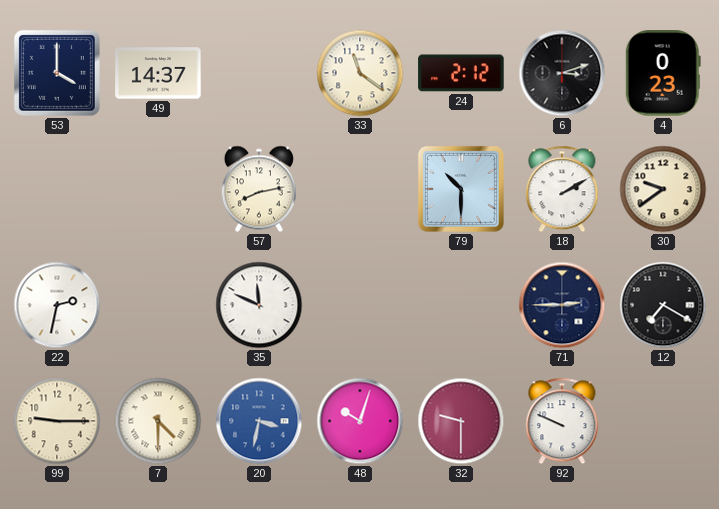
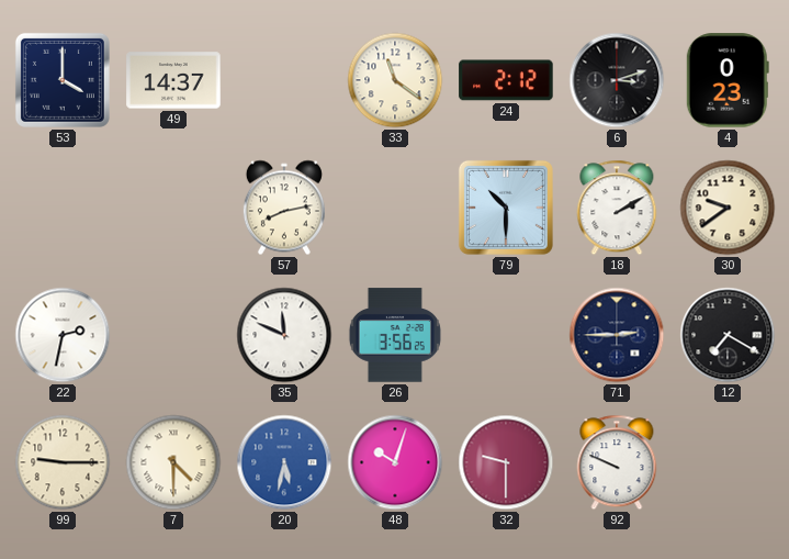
26: none -> 3:56 (395, 335)
20: 3:32 -> 5:32 (284, 462)
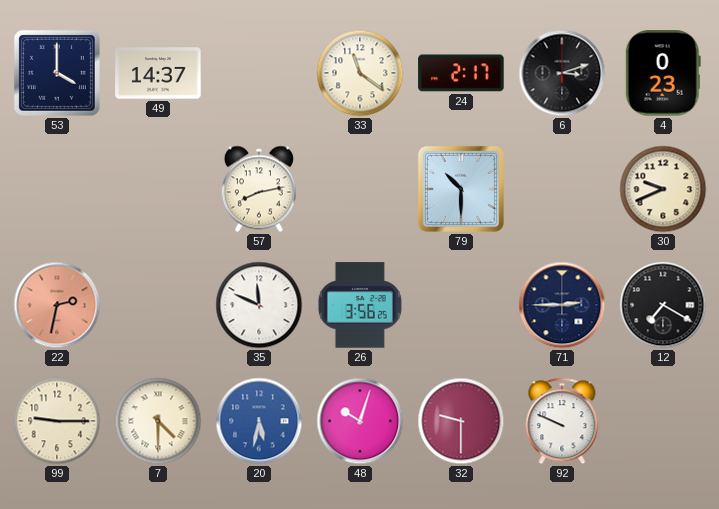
24: 2:12 -> 2:17 (461, 73)
18: 2:10 -> none (617, 208)
30: 9:39 -> 9:41 (663, 189)
22 dial: white -> salmon (57, 305)
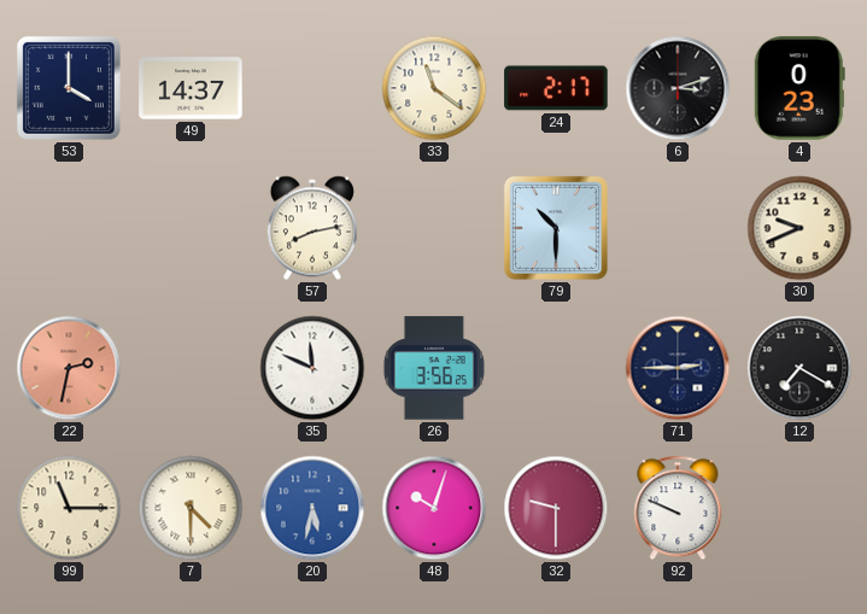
99: 9:15 -> 11:15 (69, 508)
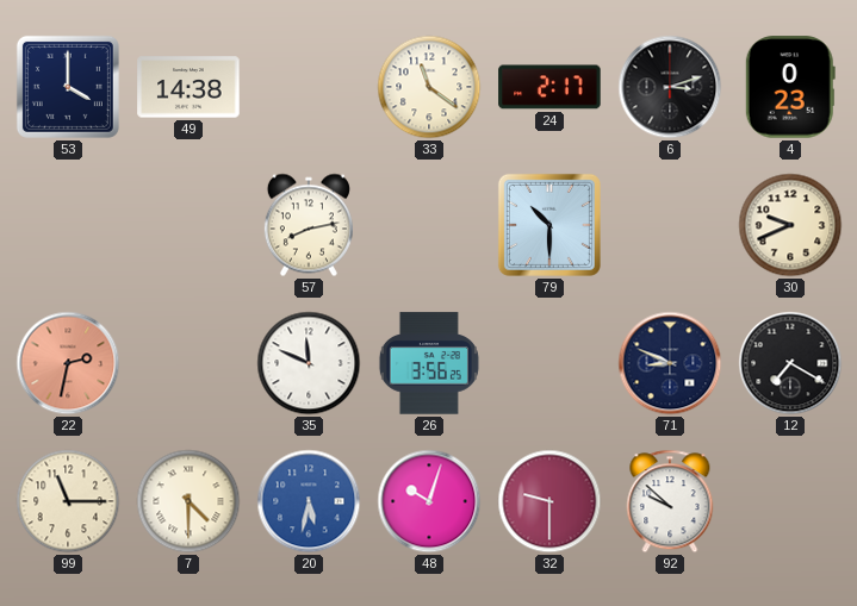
49: 14:37 -> 14:38 (188, 87)
71: 2:45 -> 8:49 (670, 363)
92: 9:49 -> 9:52 (670, 501)
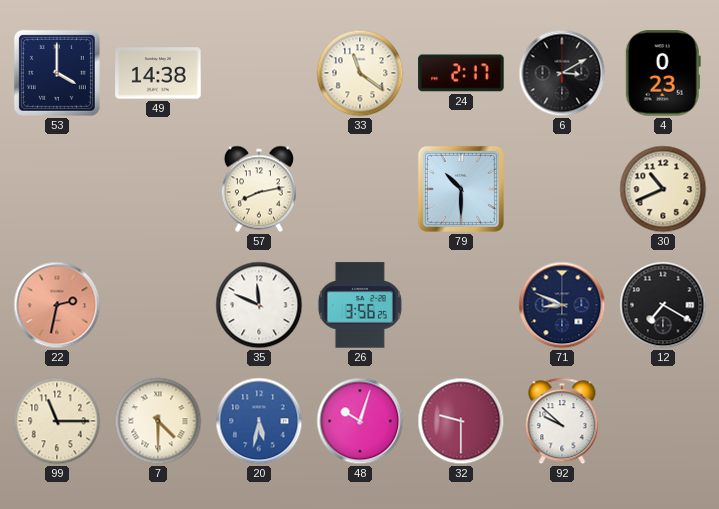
6: 3:12 -> 3:10 (562, 73)
30: 9:41 -> 10:41 (663, 189)
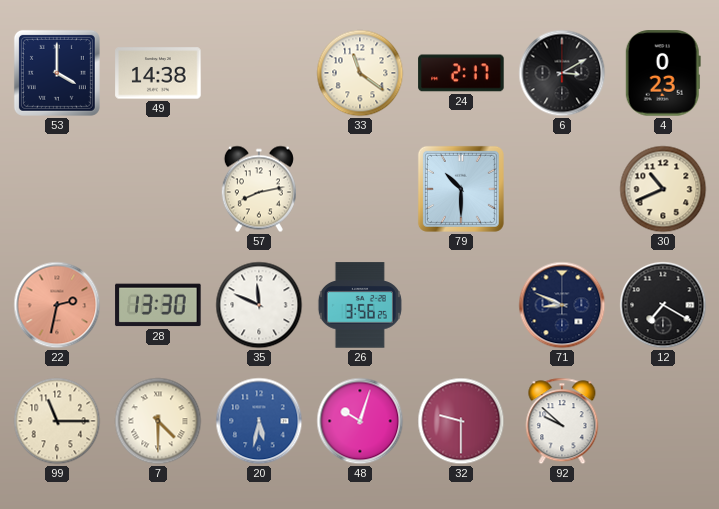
28: none -> 13:30 (158, 305)
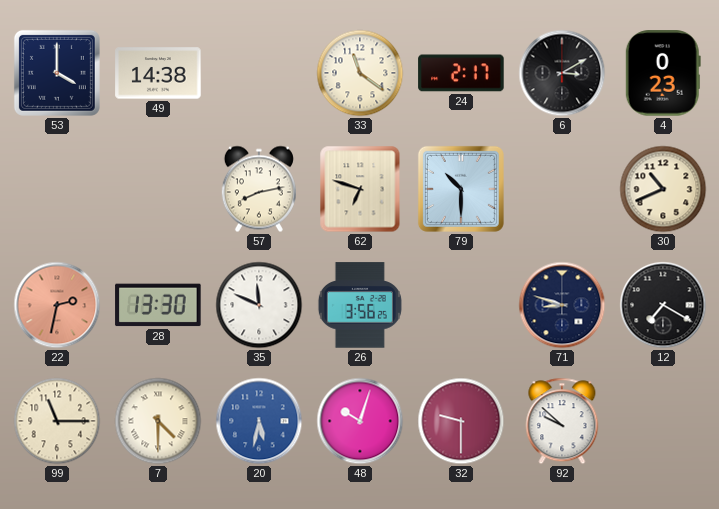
62: none -> 6:48 (360, 189)
71: 8:49 -> 8:48 (562, 305)
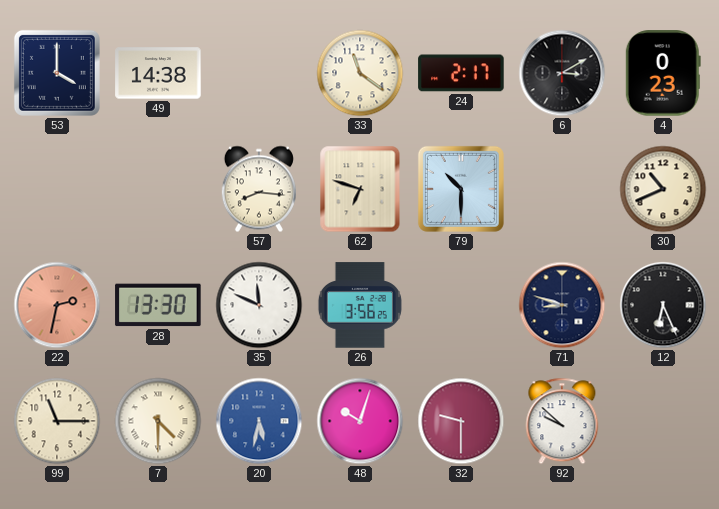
57: 8:13 -> 8:16 (259, 189)
12: 7:20 -> 6:26 (663, 305)
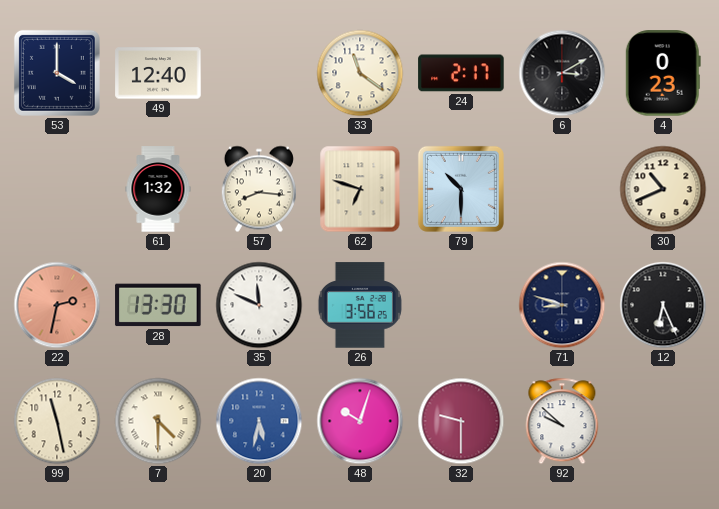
49: 14:38 -> 12:40 (158, 73)
61: none -> 1:32 (158, 189)
99: 11:15 -> 11:28 (57, 421)
